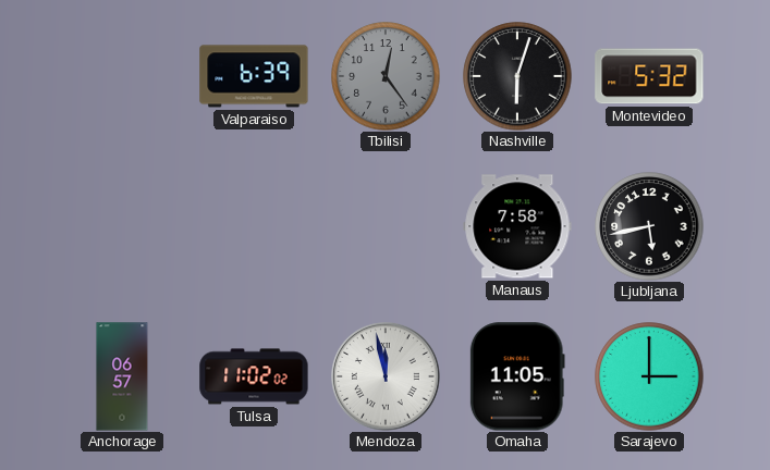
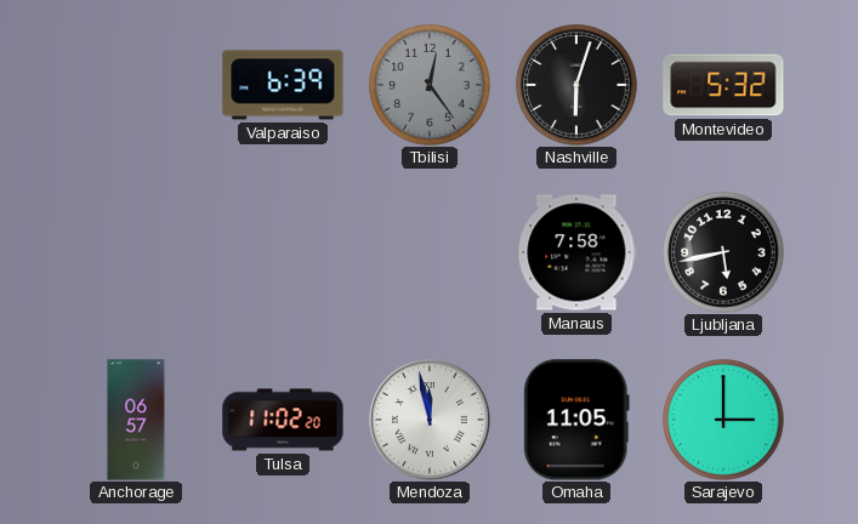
Tulsa: 11:02:02 -> 11:02:20 (283, 420)
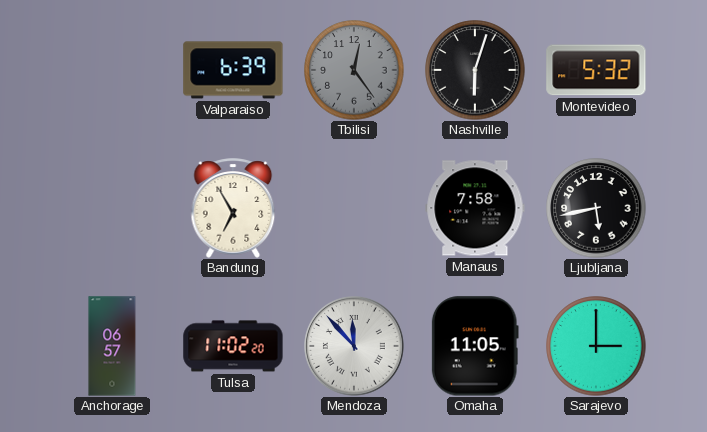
Bandung: none -> 6:55 (233, 208)
Mendoza: 11:58 -> 11:53 (355, 347)
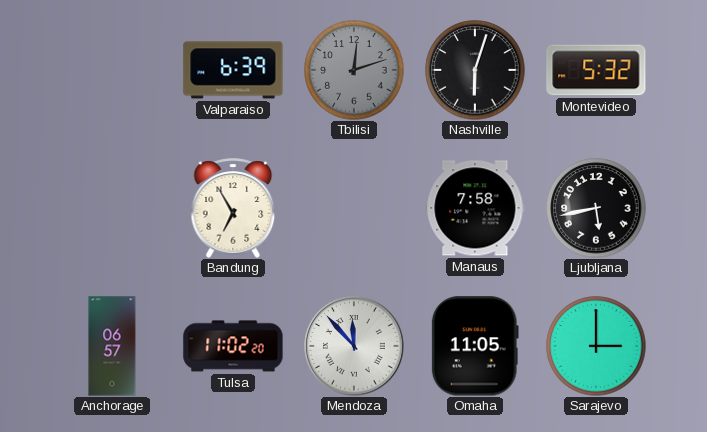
Tbilisi: 12:24 -> 12:12 (354, 70)
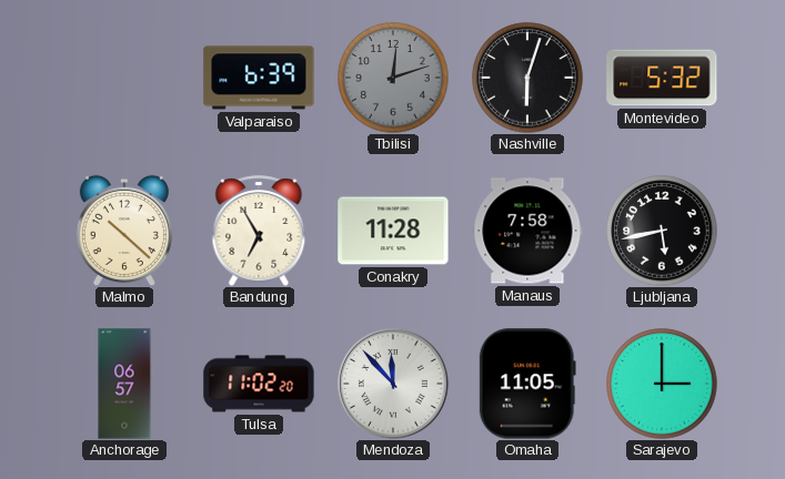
Malmo: none -> 10:22 (124, 231)
Conakry: none -> 11:28 (393, 231)
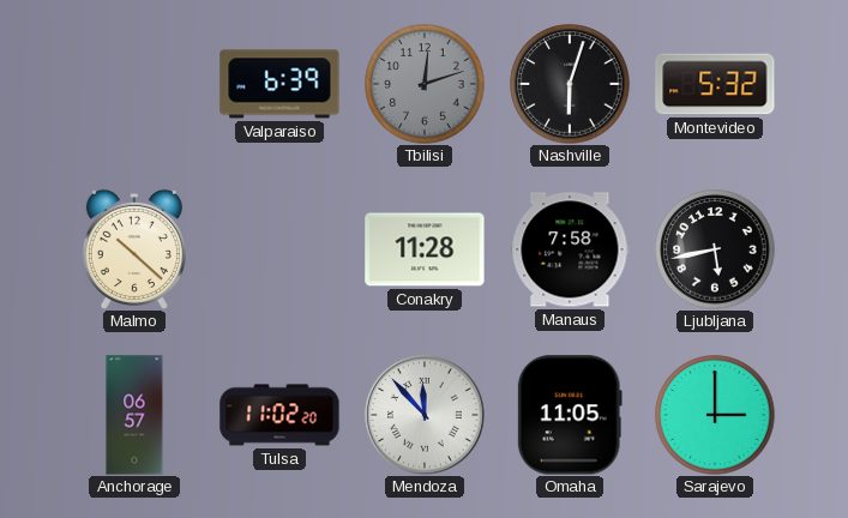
Bandung: 6:55 -> none (259, 231)
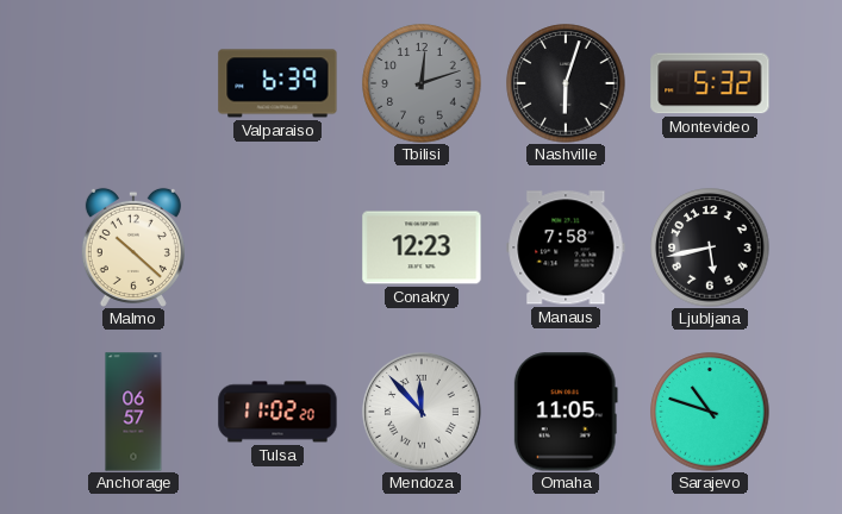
Conakry: 11:28 -> 12:23 (422, 247)
Sarajevo: 3:00 -> 10:48 (710, 412)
